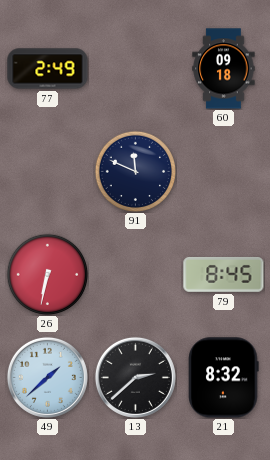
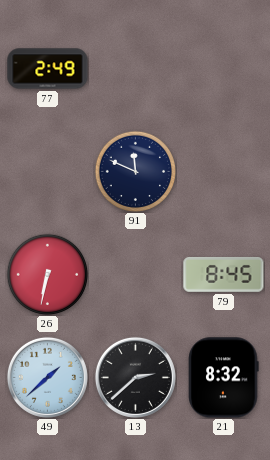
60: 09:18 -> none (224, 69)
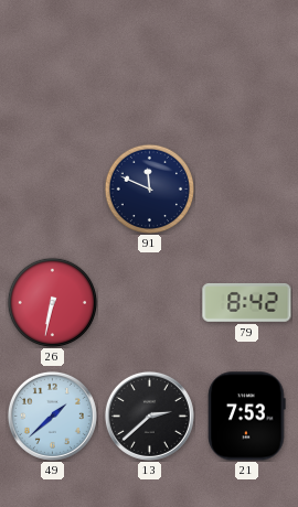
77: 2:49 -> none (48, 69)
79: 8:45 -> 8:42 (247, 302)
21: 8:32 -> 7:53 (247, 417)
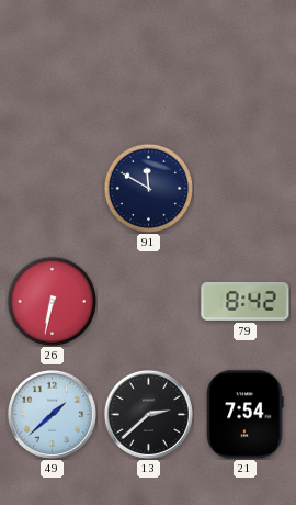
91: 11:49 -> 11:50 (148, 188)
21: 7:53 -> 7:54 (246, 415)
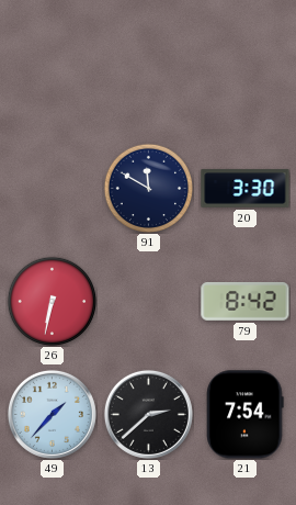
20: none -> 3:30 (246, 189)
49: 1:38 -> 1:37 (52, 414)
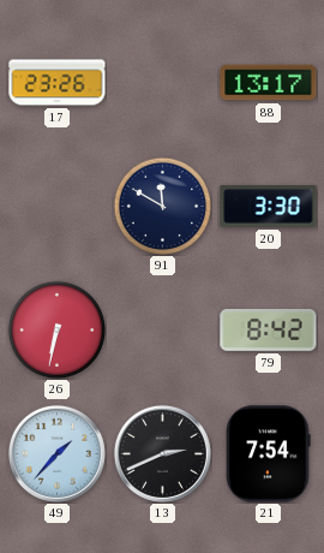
17: none -> 23:26 (58, 83)
88: none -> 13:17 (269, 83)
13: 2:38 -> 2:41 (162, 453)
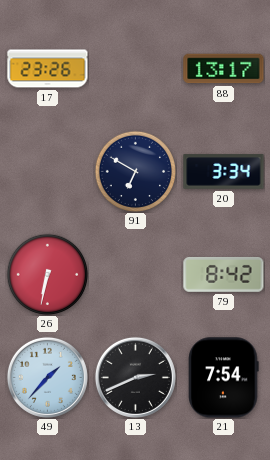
91: 11:50 -> 6:50 (135, 171)
20: 3:30 -> 3:34 (224, 172)
